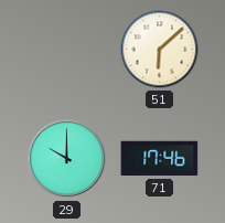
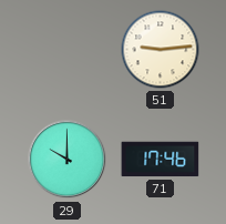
51: 6:08 -> 9:14 (161, 50)
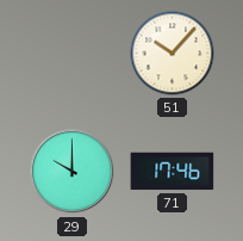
51: 9:14 -> 10:07 (173, 54)
